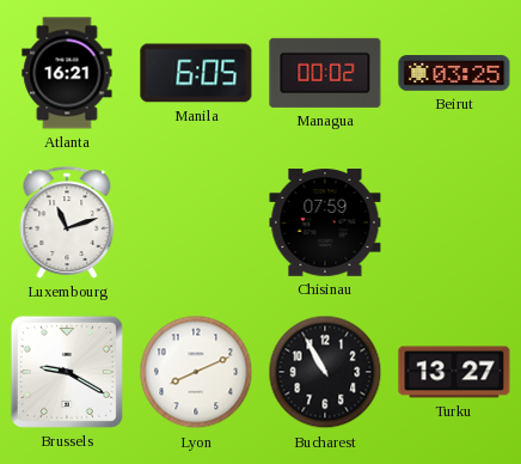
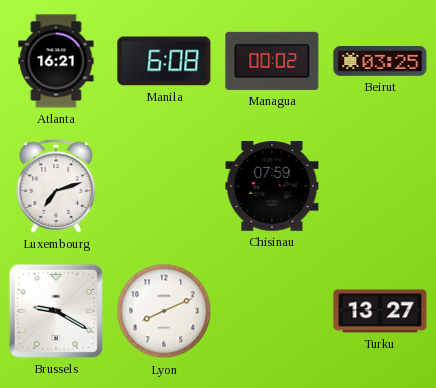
Manila: 6:05 -> 6:08 (164, 61)
Luxembourg: 11:12 -> 7:12 (56, 186)
Bucharest: 10:55 -> none (325, 372)
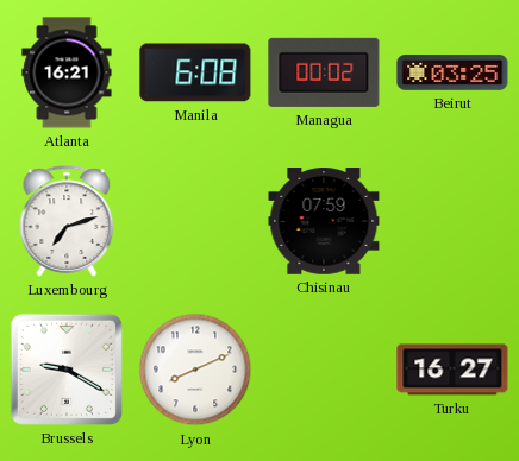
Turku: 13:27 -> 16:27 (452, 370)
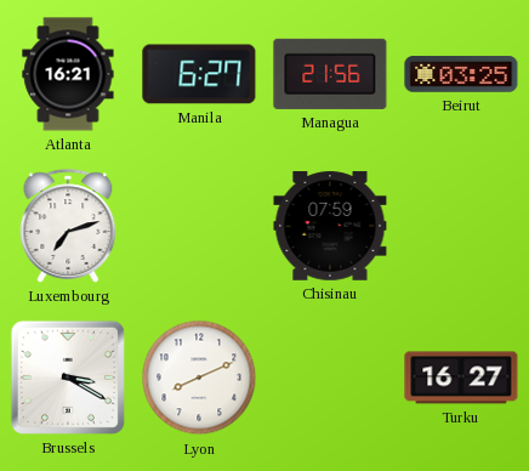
Manila: 6:08 -> 6:27 (199, 74)
Managua: 00:02 -> 21:56 (330, 74)
Brussels: 9:20 -> 3:20 (68, 378)
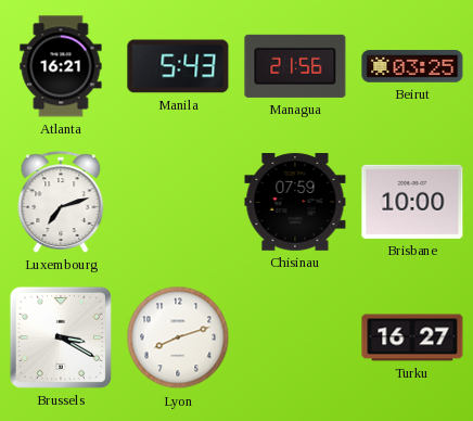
Manila: 6:27 -> 5:43 (178, 66)
Brisbane: none -> 10:00 (412, 202)
Lyon: 8:11 -> 8:12 (178, 337)
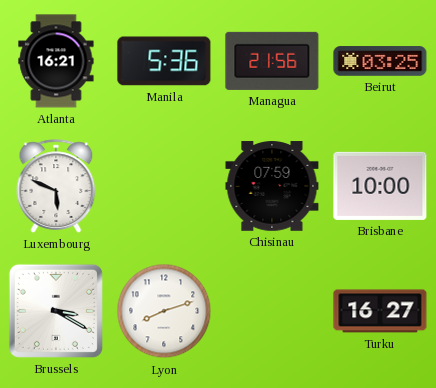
Manila: 5:43 -> 5:36 (164, 61)
Luxembourg: 7:12 -> 5:49 (56, 186)
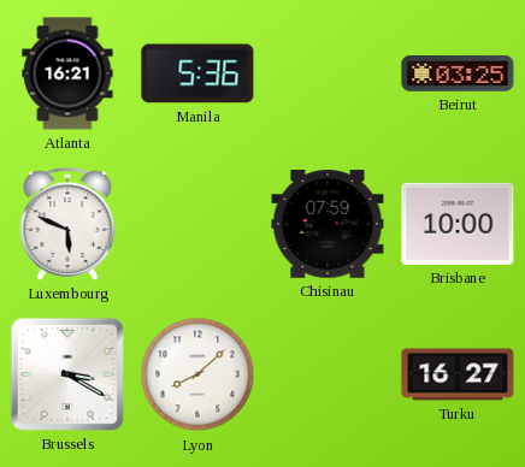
Managua: 21:56 -> none (272, 61)
Lyon: 8:12 -> 8:08 (197, 374)
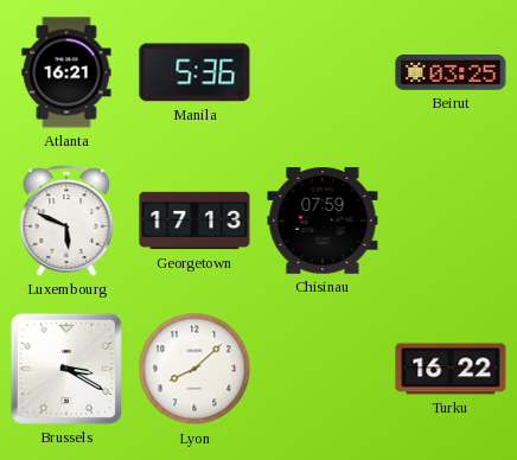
Georgetown: none -> 17:13 (194, 221)
Brisbane: 10:00 -> none (458, 224)
Turku: 16:27 -> 16:22 (451, 369)
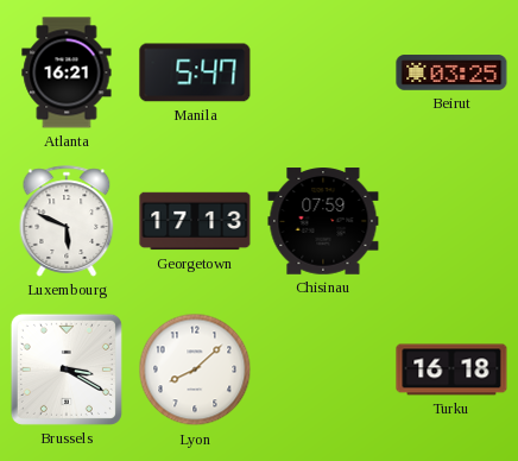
Manila: 5:36 -> 5:47 (195, 72)
Turku: 16:22 -> 16:18 (451, 370)
